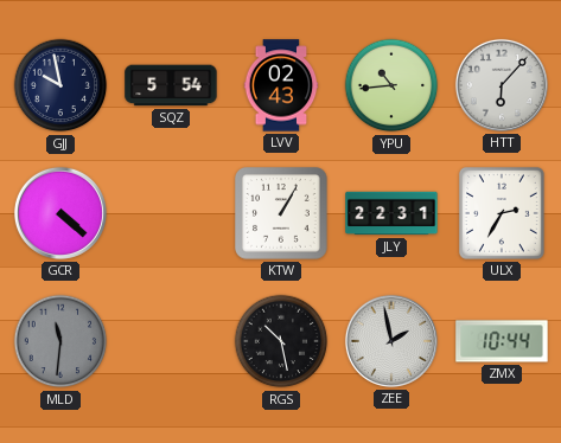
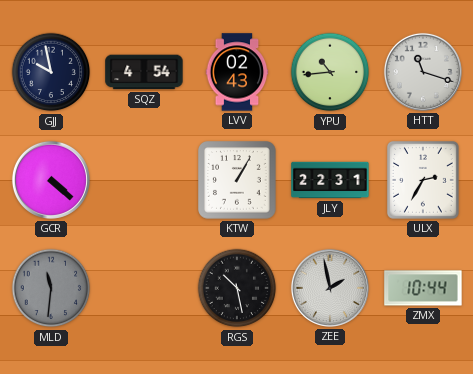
SQZ: 5:54 -> 4:54 (144, 72)
HTT: 6:07 -> 11:18 (423, 72)
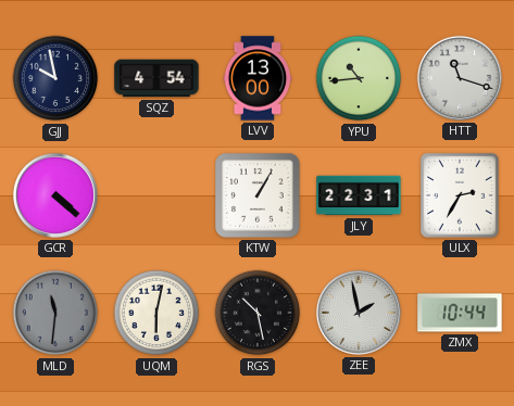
LVV: 02:43 -> 13:00 (258, 78)
UQM: none -> 6:02 (156, 313)
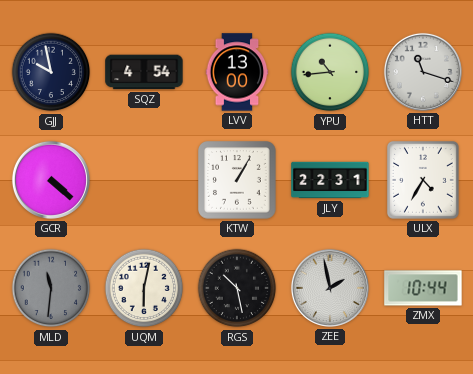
ULX: 2:35 -> 4:35 (423, 180)
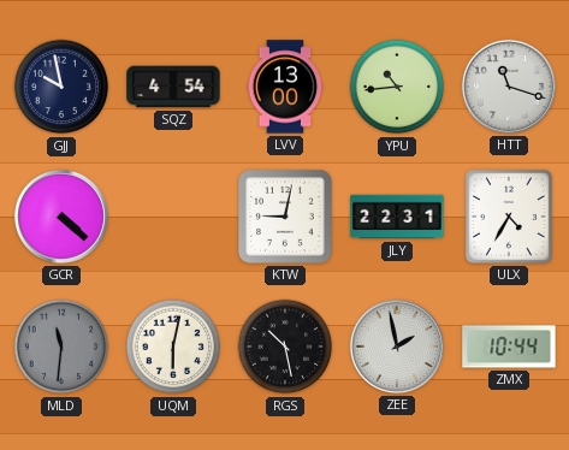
KTW: 1:05 -> 9:02 (286, 218)
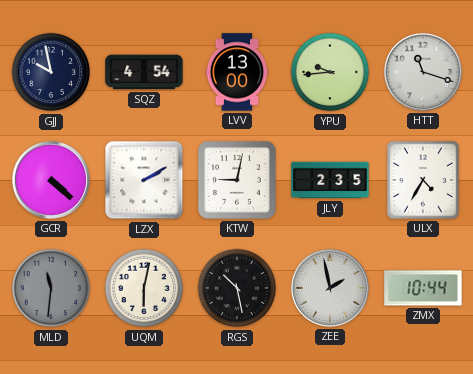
YPU: 10:44 -> 9:44 (330, 72)
LZX: none -> 2:10 (144, 180)
JLY: 22:31 -> 2:35 (330, 180)
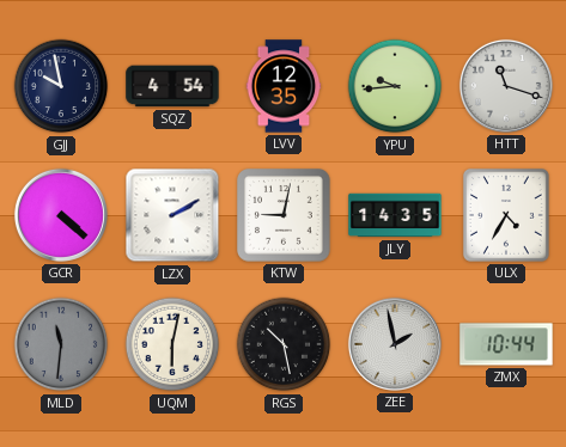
LVV: 13:00 -> 12:35 (284, 86)
JLY: 2:35 -> 14:35 (395, 215)
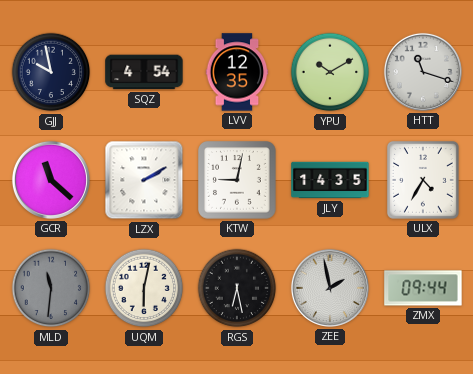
YPU: 9:44 -> 10:10 (330, 72)
GCR: 4:22 -> 11:22 (51, 180)
RGS: 10:28 -> 6:28 (237, 288)
ZMX: 10:44 -> 09:44 (423, 288)
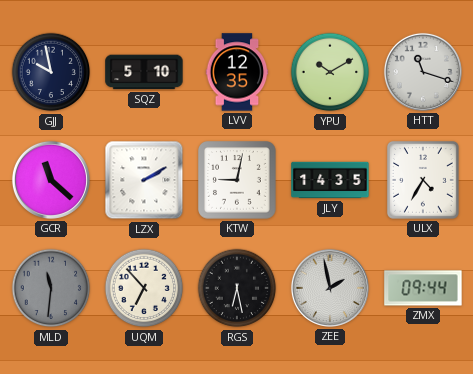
SQZ: 4:54 -> 5:10 (144, 72)
UQM: 6:02 -> 6:53 (144, 288)
